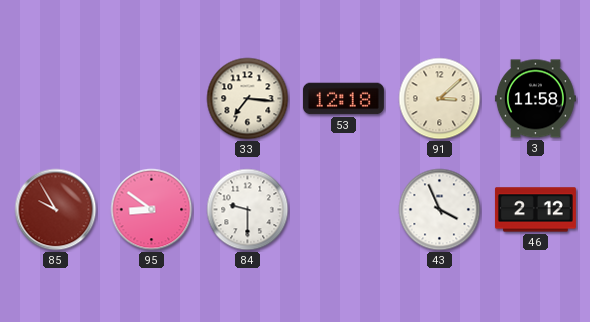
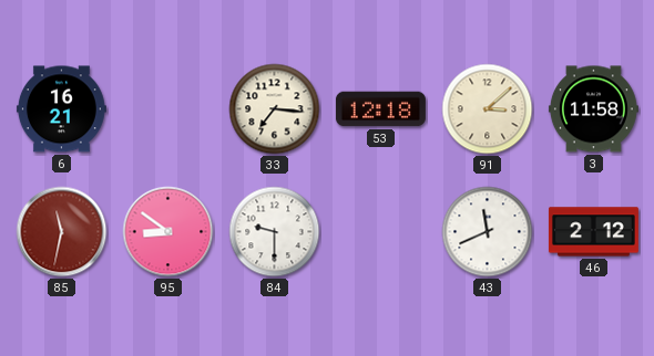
6: none -> 16:21 (61, 109)
85: 9:55 -> 11:32 (62, 232)
43: 3:56 -> 11:41 (488, 232)
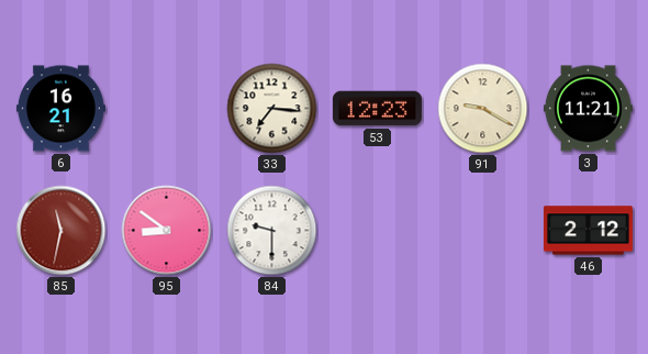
53: 12:18 -> 12:23 (377, 109)
91: 3:08 -> 9:20 (483, 109)
3: 11:58 -> 11:21 (588, 109)
43: 11:41 -> none (488, 232)
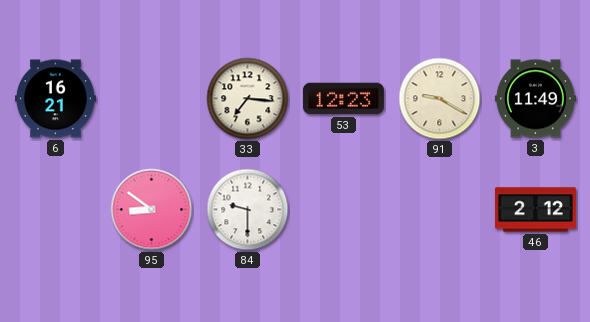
3: 11:21 -> 11:49 (535, 99)
85: 11:32 -> none (62, 231)
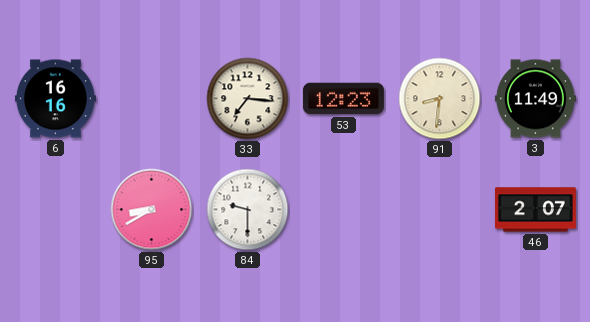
6: 16:21 -> 16:16 (55, 99)
91: 9:20 -> 8:31 (440, 99)
95: 8:51 -> 8:40 (152, 210)
46: 2:12 -> 2:07 (535, 210)
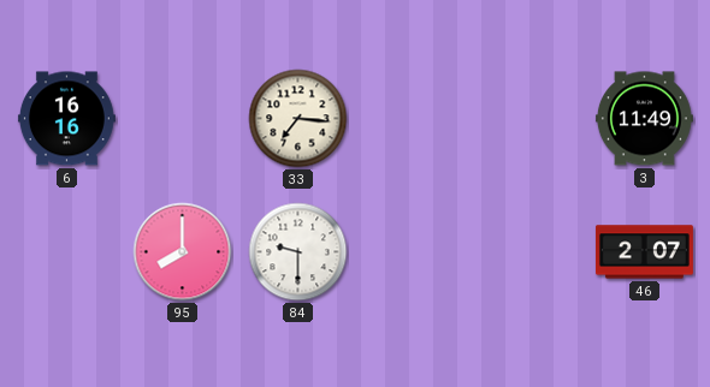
53: 12:23 -> none (343, 99)
91: 8:31 -> none (440, 99)
95: 8:40 -> 8:00 (183, 252)
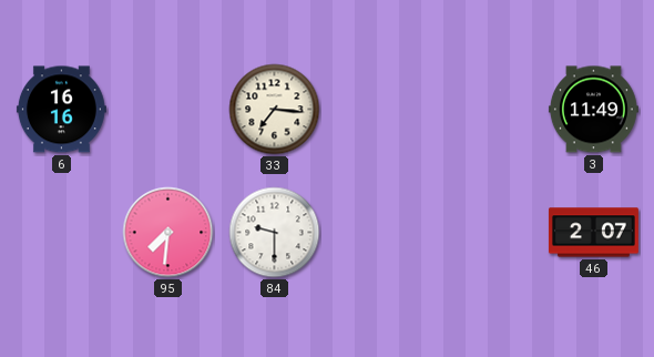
95: 8:00 -> 7:31 (168, 233)
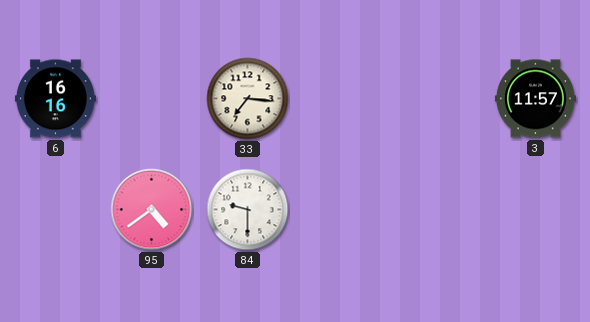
3: 11:49 -> 11:57 (535, 99)
95: 7:31 -> 4:39 (152, 210)
46: 2:07 -> none (593, 233)
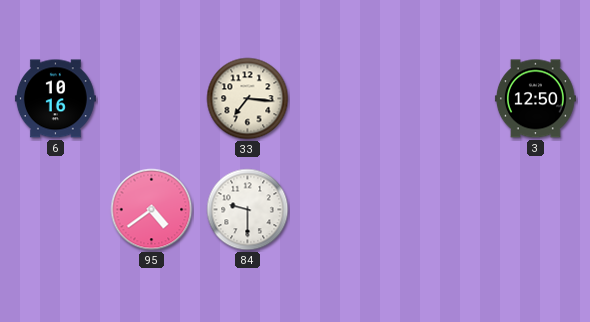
6: 16:16 -> 10:16 (55, 99)
3: 11:57 -> 12:50 (535, 99)
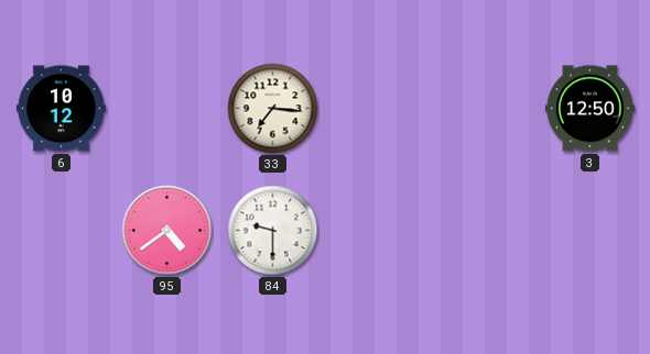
6: 10:16 -> 10:12 (61, 109)
